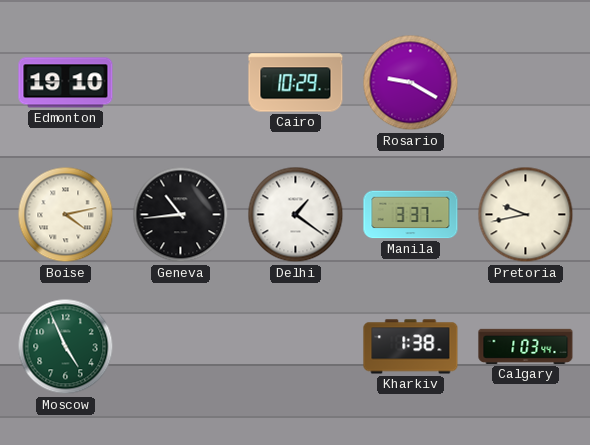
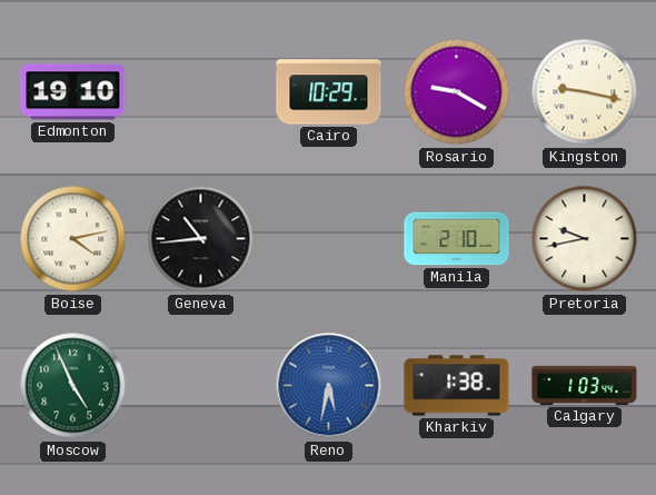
Kingston: none -> 9:17 (585, 92)
Delhi: 1:21 -> none (296, 215)
Manila: 3:37 -> 2:10 (457, 239)
Reno: none -> 5:32 (329, 386)
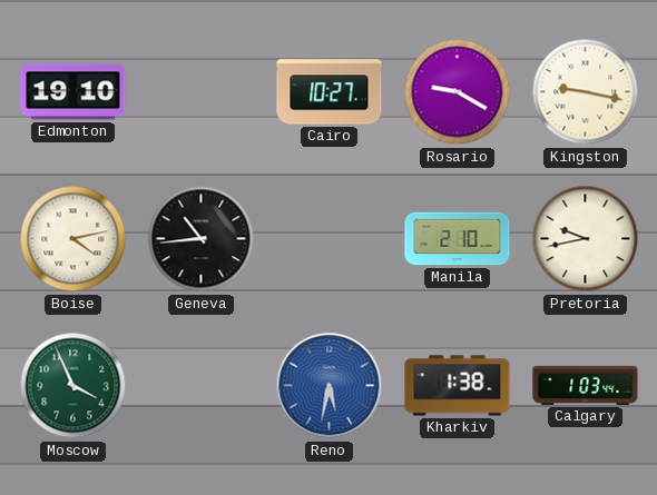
Cairo: 10:29 -> 10:27 (330, 92)
Moscow: 4:56 -> 3:56 (73, 386)
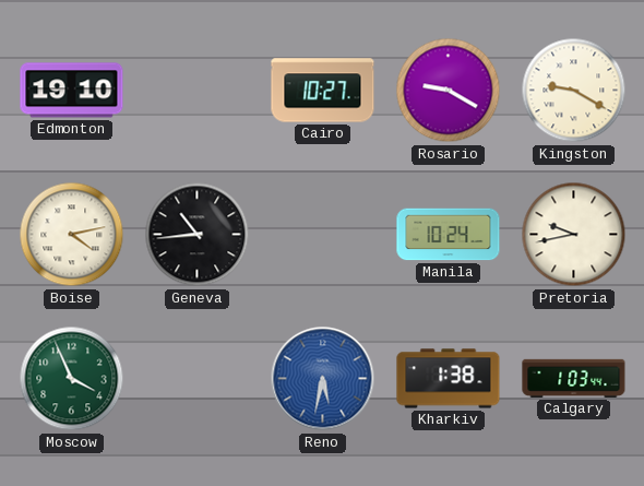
Kingston: 9:17 -> 9:20 (574, 91)
Manila: 2:10 -> 10:24 (449, 235)
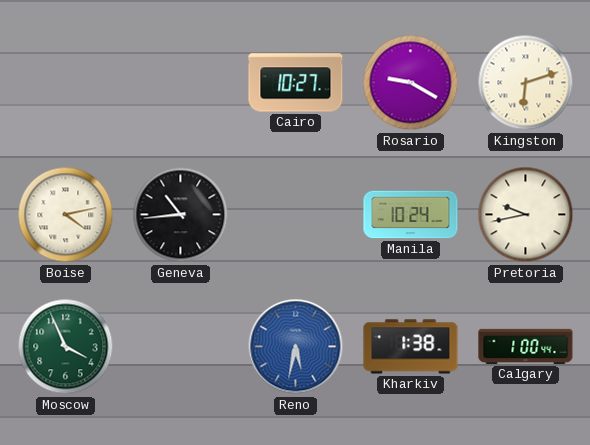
Edmonton: 19:10 -> none (72, 91)
Kingston: 9:20 -> 6:12 (526, 83)
Calgary: 1:03 -> 1:00 (526, 346)
